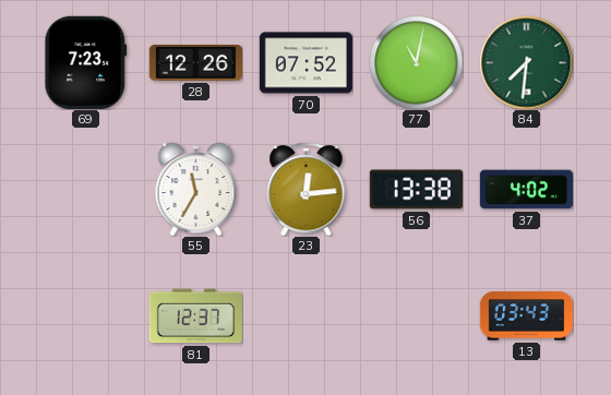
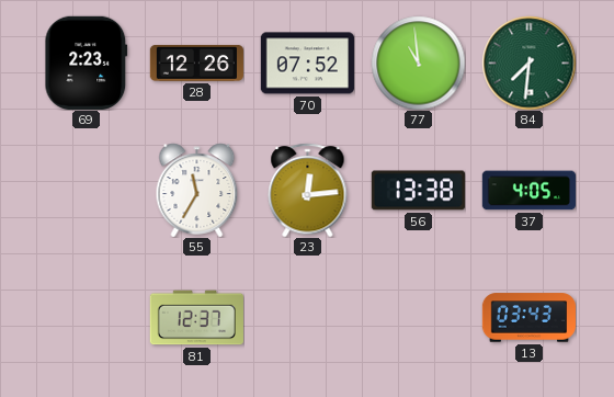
69: 7:23 -> 2:23 (87, 63)
77: 11:02 -> 10:59 (418, 63)
37: 4:02 -> 4:05 (528, 191)
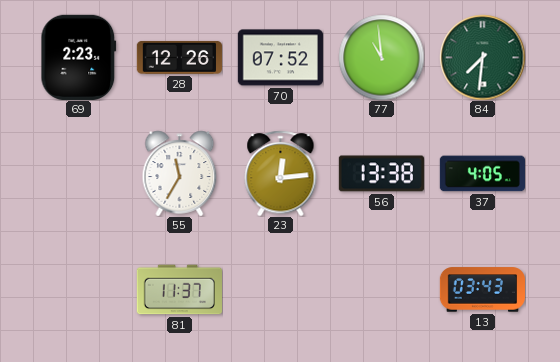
81: 12:37 -> 11:37 (179, 290)
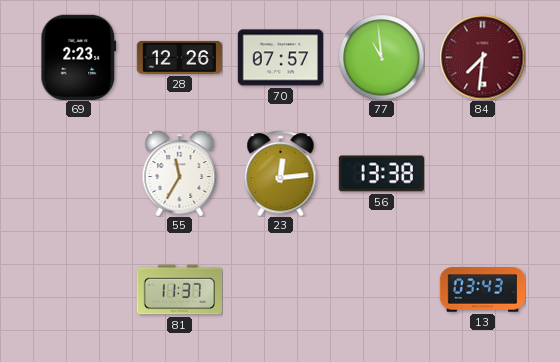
70: 07:52 -> 07:57 (280, 58)
84 dial: green -> burgundy (482, 57)
37: 4:05 -> none (482, 174)
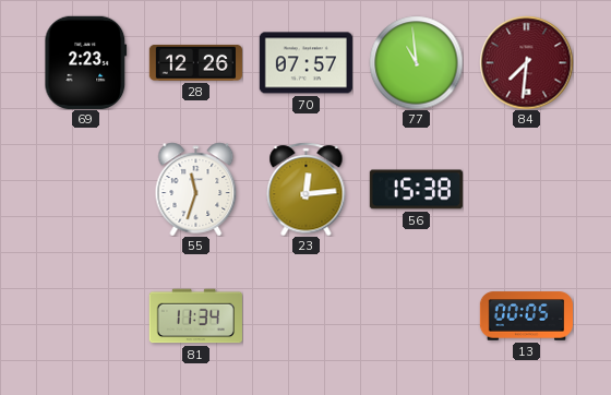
55: 11:35 -> 11:33 (196, 189)
56: 13:38 -> 15:38 (416, 190)
81: 11:37 -> 11:34 (195, 316)
13: 03:43 -> 00:05 (526, 316)
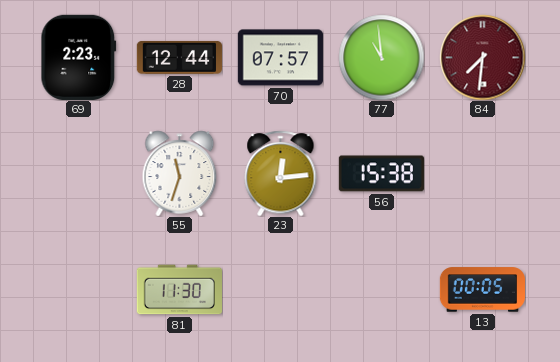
28: 12:26 -> 12:44 (179, 57)
81: 11:34 -> 11:30 (179, 290)
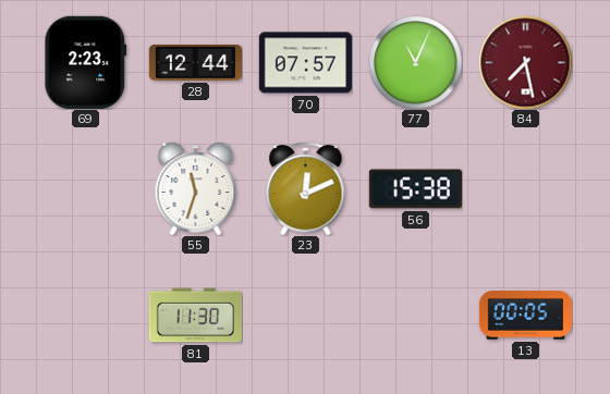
77: 10:59 -> 11:04 (415, 62)
84: 7:31 -> 7:28 (525, 62)
23: 12:14 -> 12:11 (306, 188)
